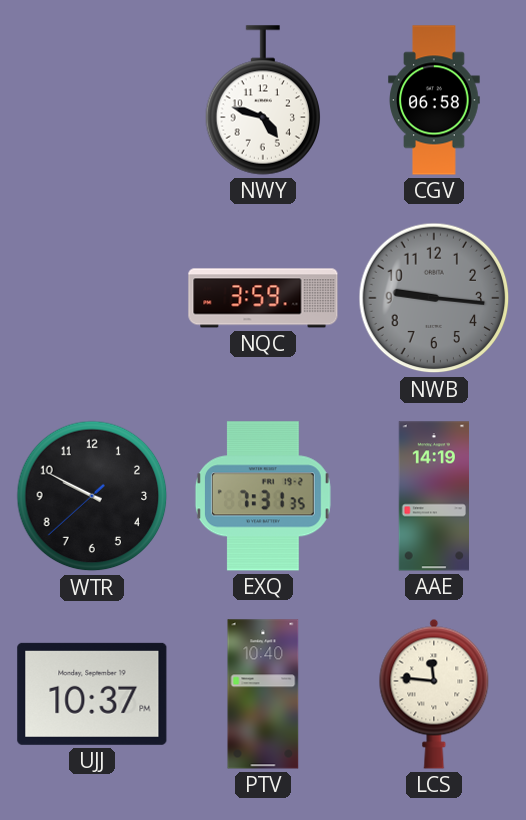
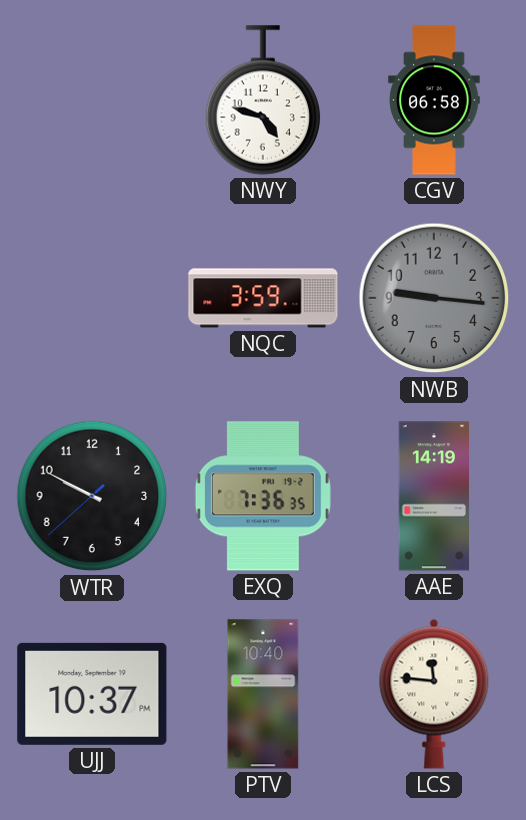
EXQ: 7:31 -> 7:36 (263, 496)
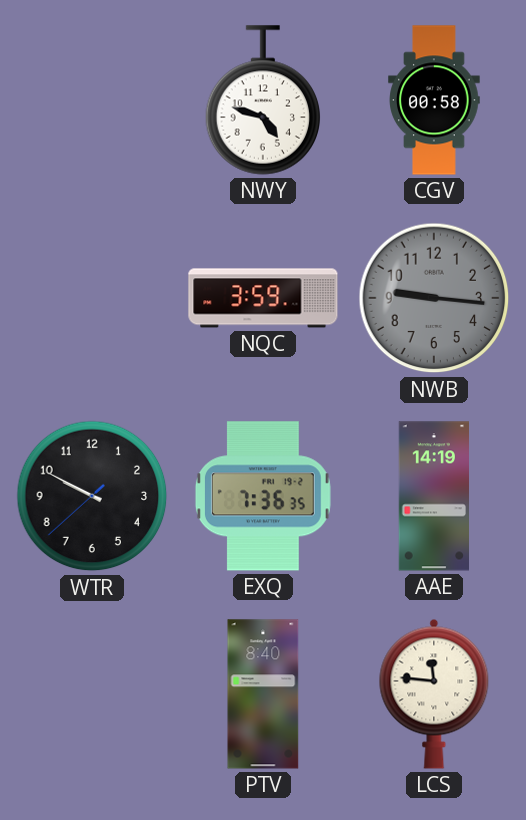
CGV: 06:58 -> 00:58 (434, 100)
UJJ: 10:37 -> none (92, 694)
PTV: 10:40 -> 8:40 (263, 694)
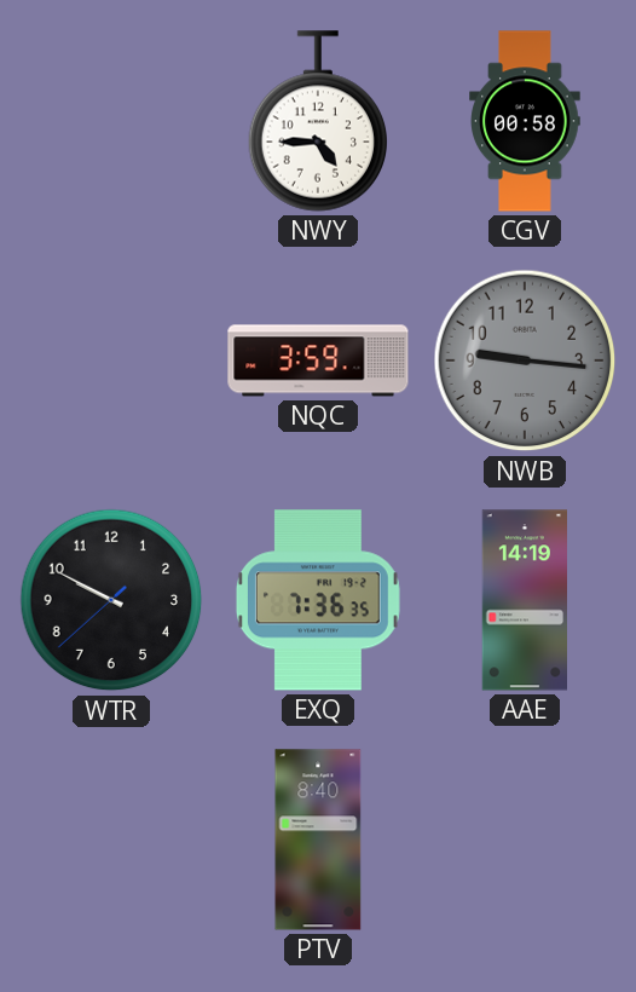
NWY: 4:48 -> 4:45 (318, 121)
LCS: 11:46 -> none (434, 694)
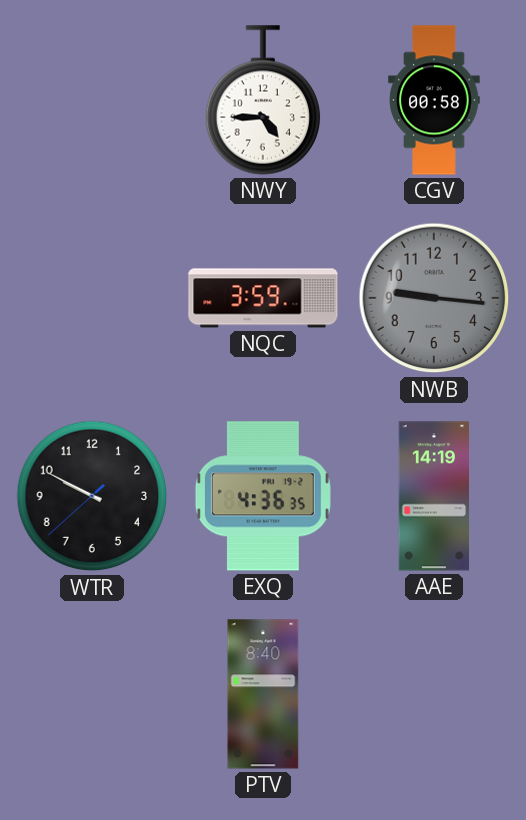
EXQ: 7:36 -> 4:36 (263, 496)
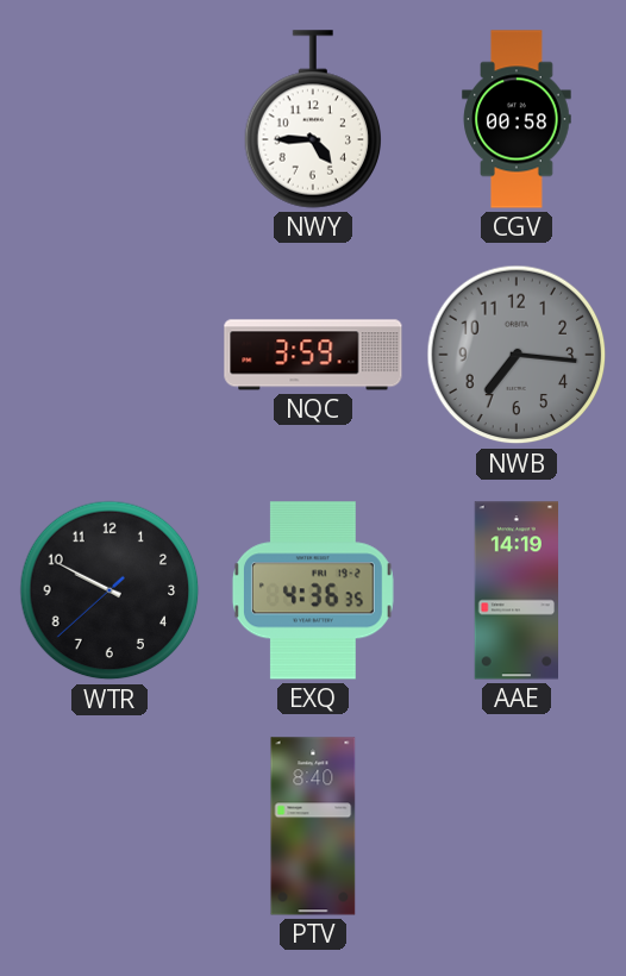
NWB: 9:16 -> 7:16 (517, 355)
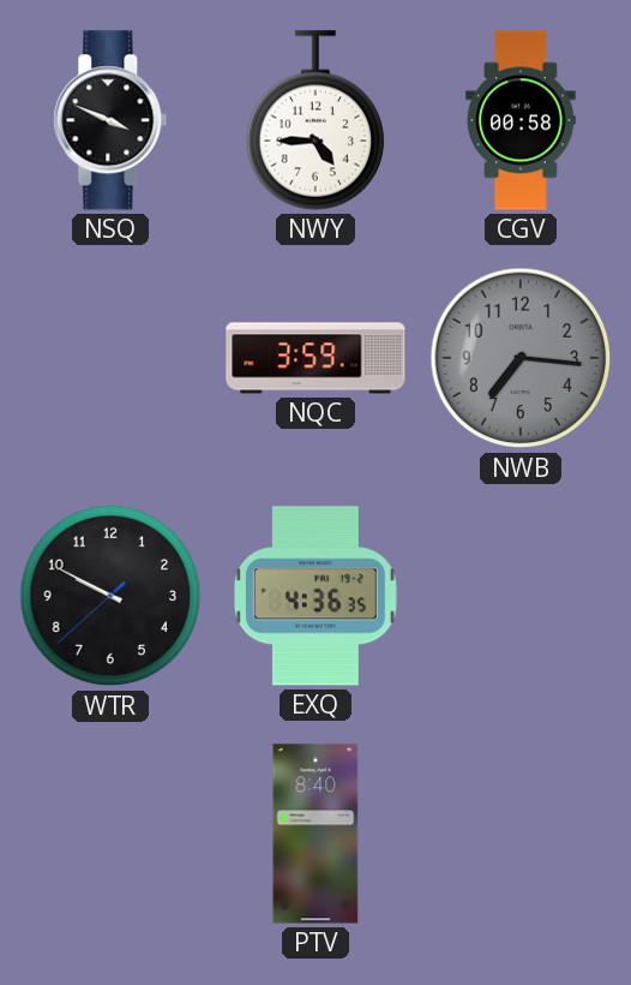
NSQ: none -> 3:49 (110, 120)
AAE: 14:19 -> none (515, 590)
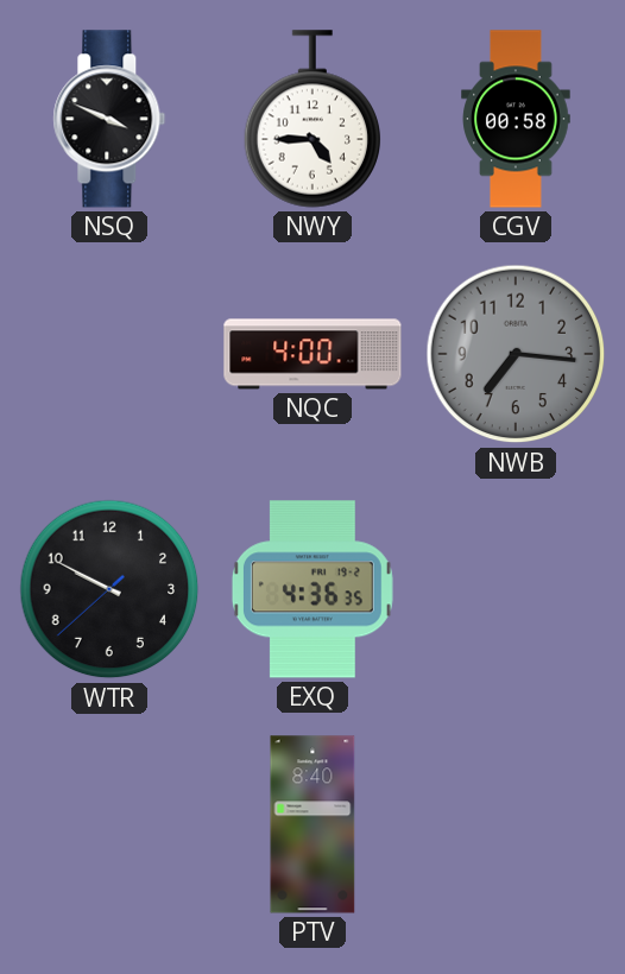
NQC: 3:59 -> 4:00 (312, 354)
